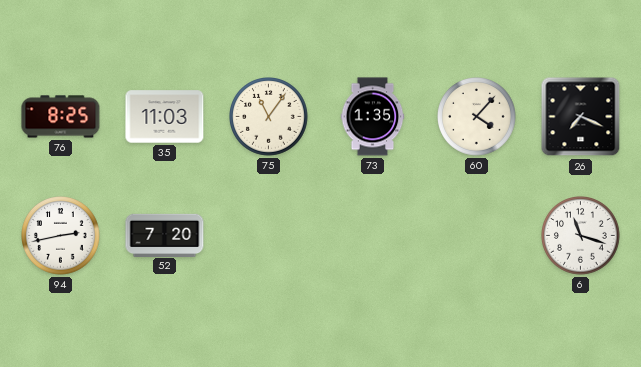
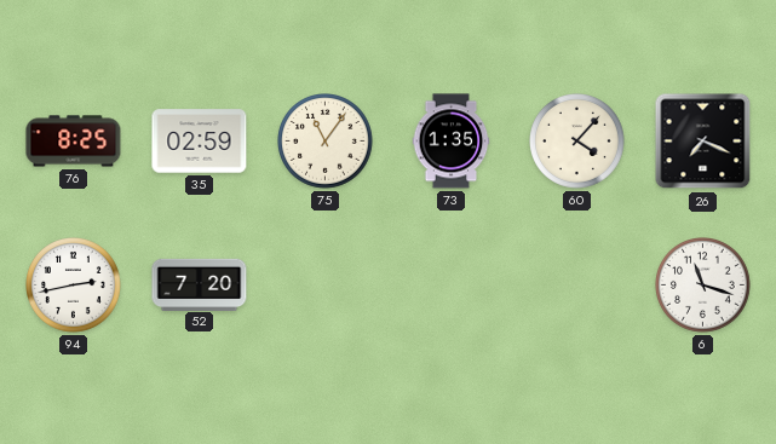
35: 11:03 -> 02:59 (200, 142)
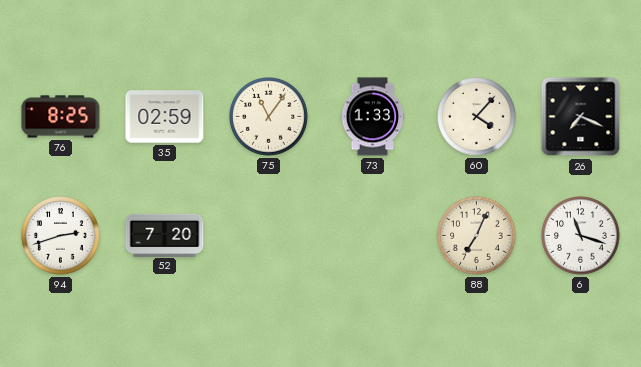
73: 1:35 -> 1:33 (373, 117)
94: 2:43 -> 2:42 (61, 236)
88: none -> 7:04 (477, 236)
